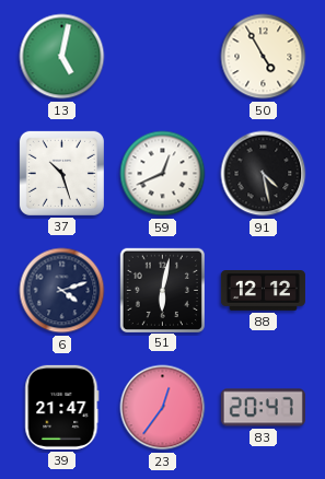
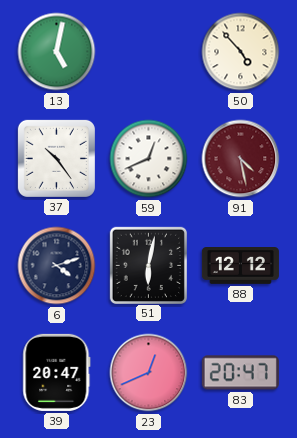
50: 4:55 -> 4:53 (241, 52)
37: 10:27 -> 10:24 (56, 158)
91 dial: black -> burgundy (241, 159)
39: 21:47 -> 20:47 (57, 372)
23: 12:36 -> 12:41 (149, 373)
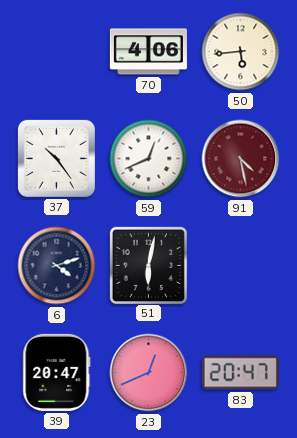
13: 5:02 -> none (57, 52)
70: none -> 4:06 (148, 52)
50: 4:53 -> 5:44 (241, 52)
88: 12:12 -> none (240, 266)
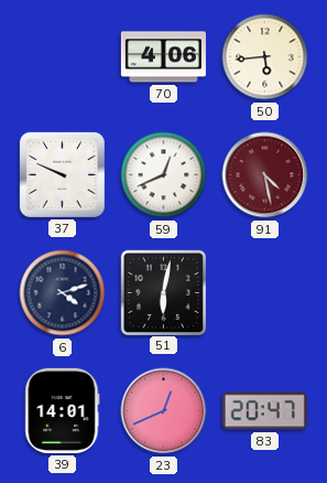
37: 10:24 -> 9:49 (62, 174)
39: 20:47 -> 14:01 (63, 410)
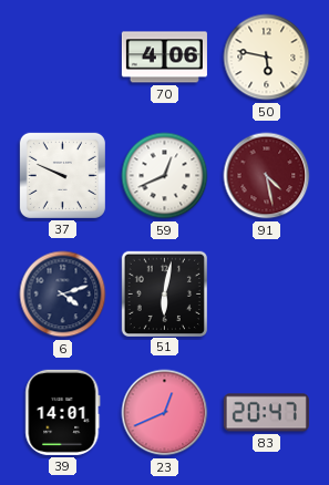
50: 5:44 -> 5:47 (267, 58)
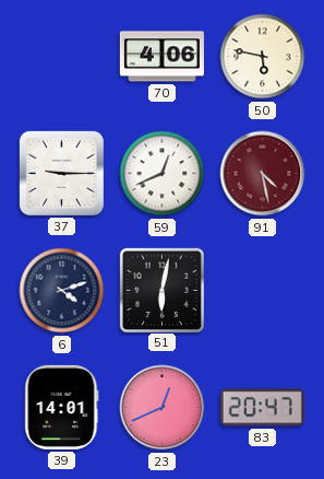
37: 9:49 -> 9:15 (61, 173)
